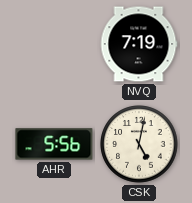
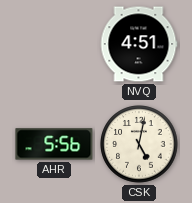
NVQ: 7:19 -> 4:51 (139, 44)
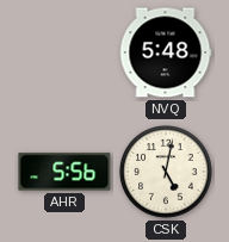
NVQ: 4:51 -> 5:48 (166, 52)
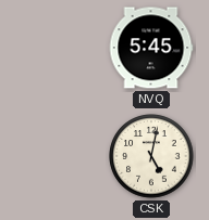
NVQ: 5:48 -> 5:45 (151, 48)
AHR: 5:56 -> none (64, 172)
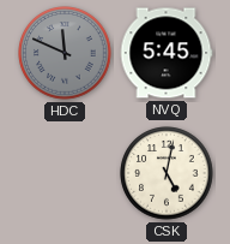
HDC: none -> 11:49 (65, 53)
